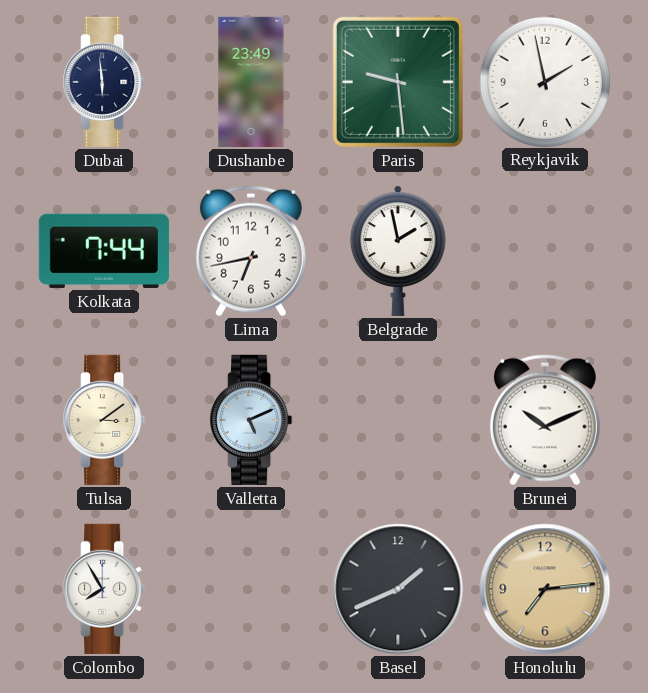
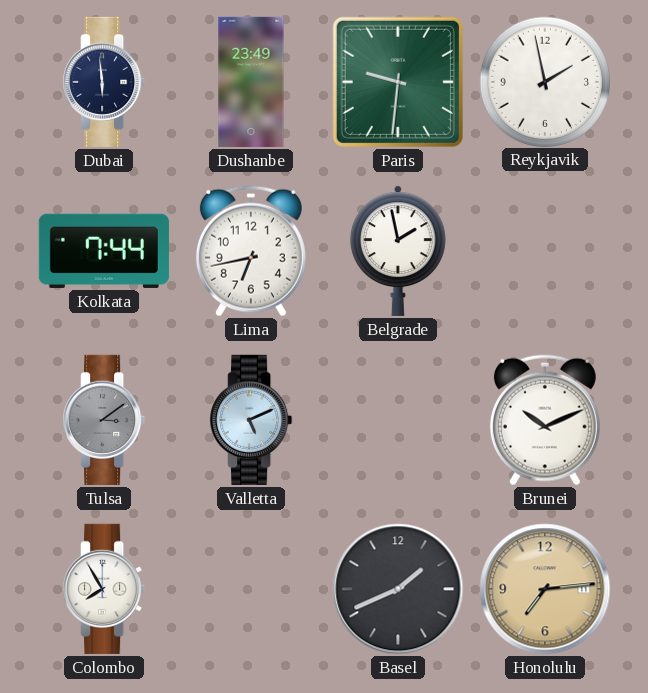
Paris: 9:29 -> 9:31 (398, 82)
Tulsa dial: cream -> grey (104, 420)
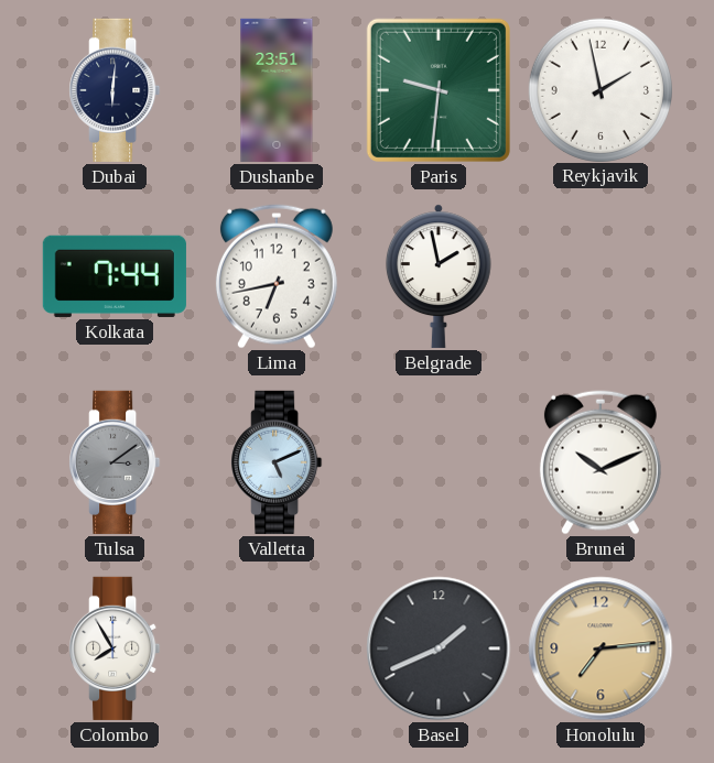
Dubai: 5:59 -> 6:01 (115, 90)
Dushanbe: 23:49 -> 23:51 (277, 90)
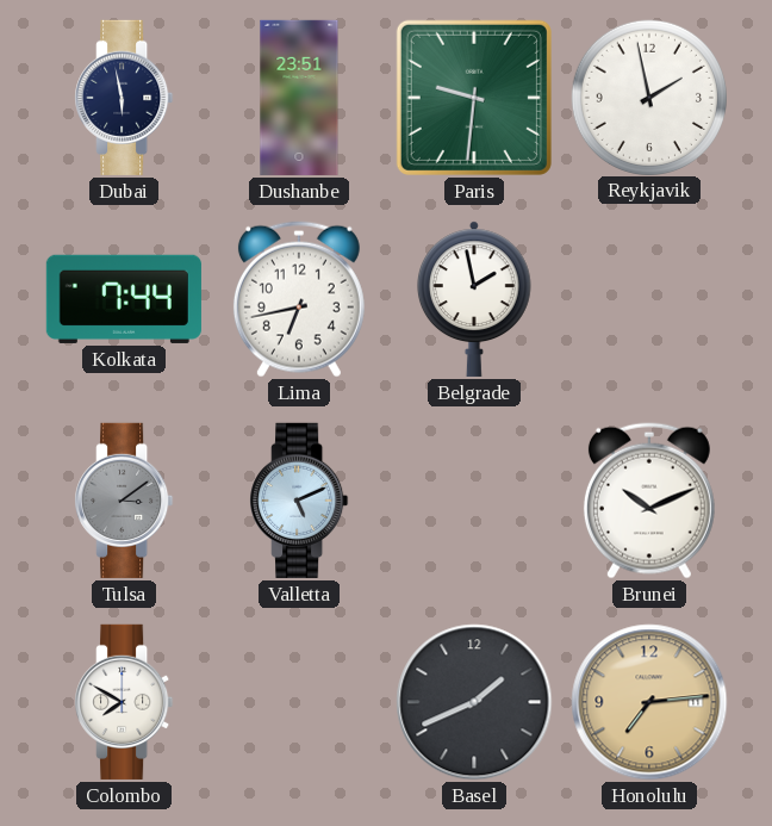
Dubai: 6:01 -> 5:58 (124, 98)
Colombo: 7:55 -> 7:50 (124, 702)
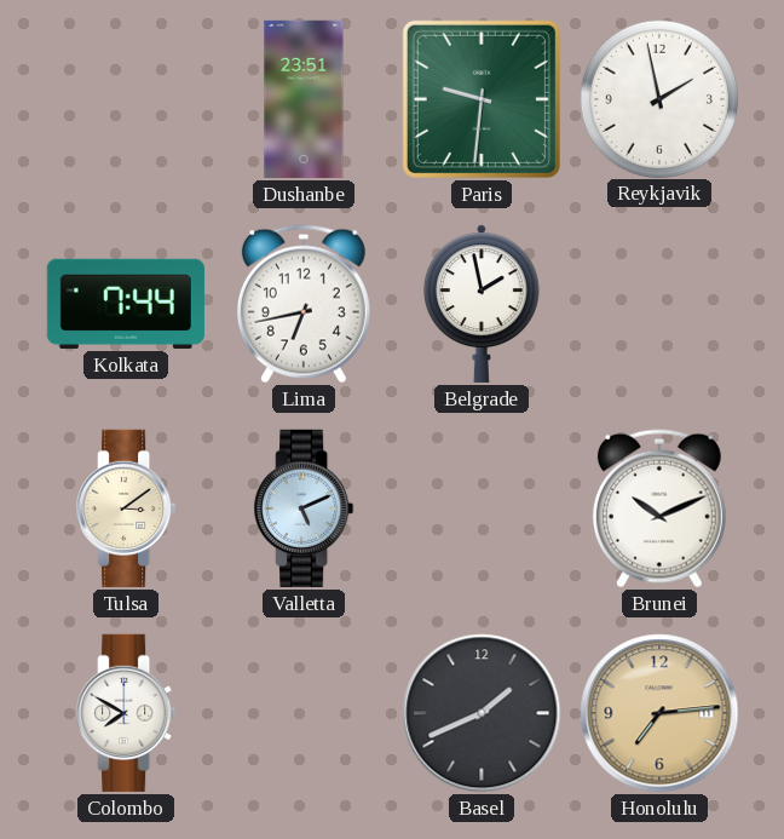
Dubai: 5:58 -> none (124, 98)
Tulsa dial: grey -> cream (126, 508)
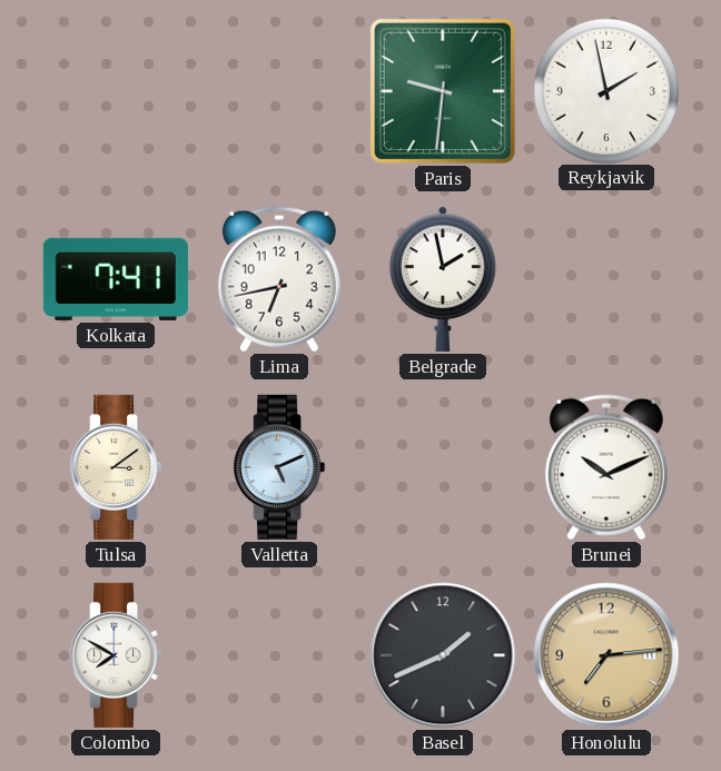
Dushanbe: 23:51 -> none (304, 99)
Kolkata: 7:44 -> 7:41 (116, 279)
